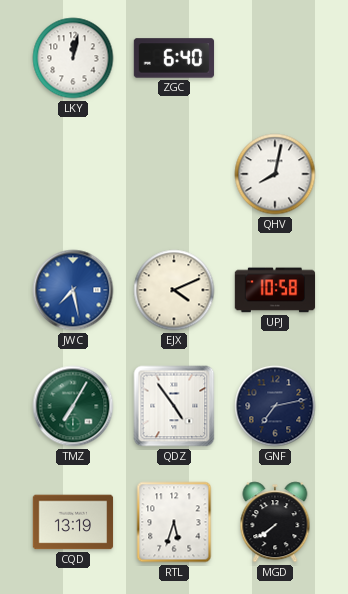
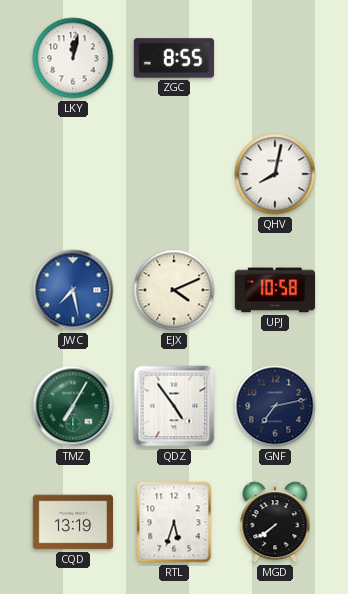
ZGC: 6:40 -> 8:55 (174, 58)
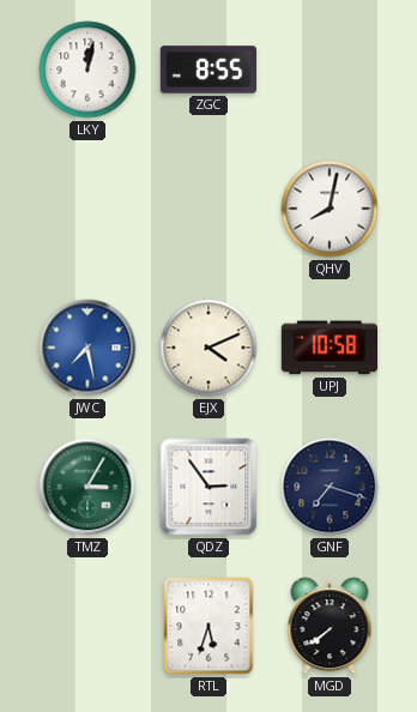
TMZ: 7:05 -> 3:05 (87, 487)
QDZ: 4:54 -> 2:54 (208, 487)
GNF: 7:13 -> 7:18 (330, 487)
CQD: 13:19 -> none (73, 522)
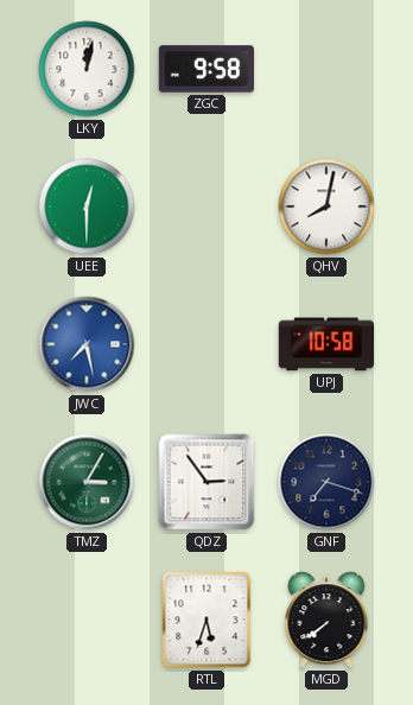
ZGC: 8:55 -> 9:58 (206, 69)
UEE: none -> 12:30 (87, 207)
EJX: 4:11 -> none (208, 348)
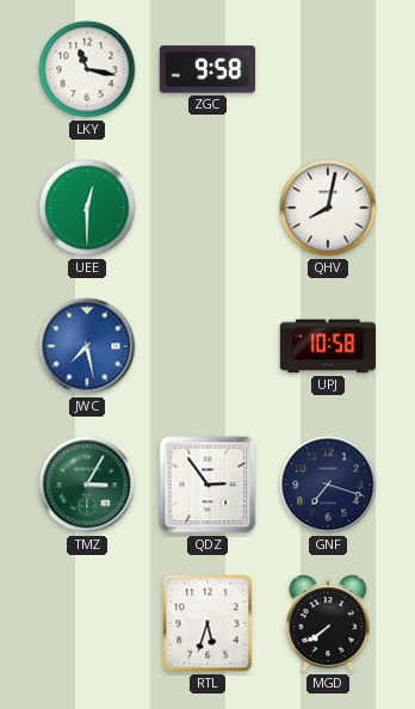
LKY: 12:02 -> 11:17 (87, 69)
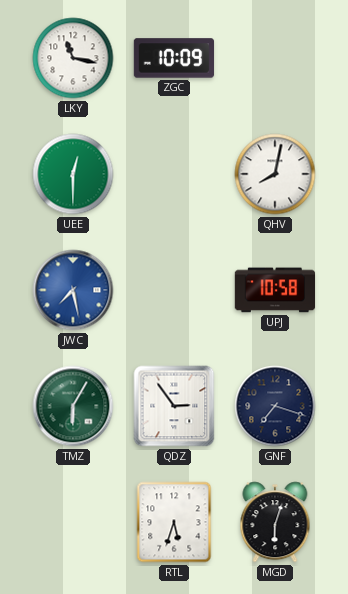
ZGC: 9:58 -> 10:09 (174, 58)
TMZ: 3:05 -> 6:05 (73, 406)
MGD: 7:39 -> 6:03 (275, 522)
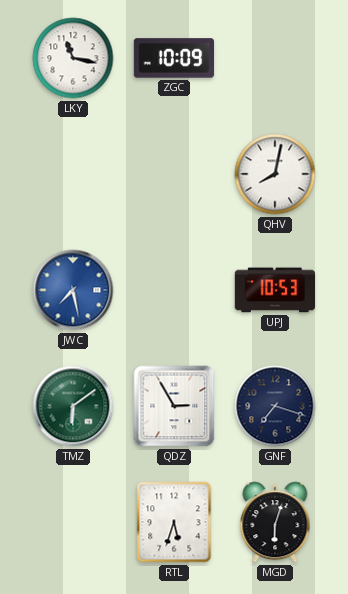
UEE: 12:30 -> none (73, 174)
UPJ: 10:58 -> 10:53 (275, 290)
TMZ: 6:05 -> 6:09 (73, 406)
QDZ: 2:54 -> 2:55 (174, 406)
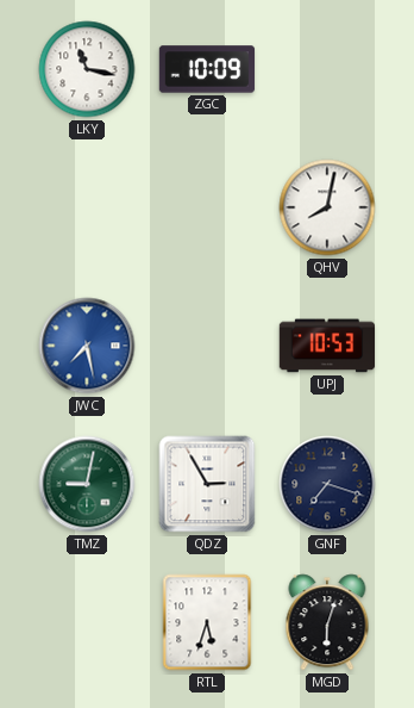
TMZ: 6:09 -> 9:02 (87, 484)
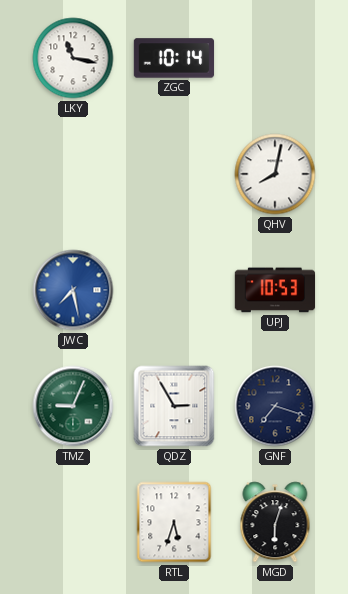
ZGC: 10:09 -> 10:14 (174, 58)
TMZ: 9:02 -> 9:04 (73, 406)
